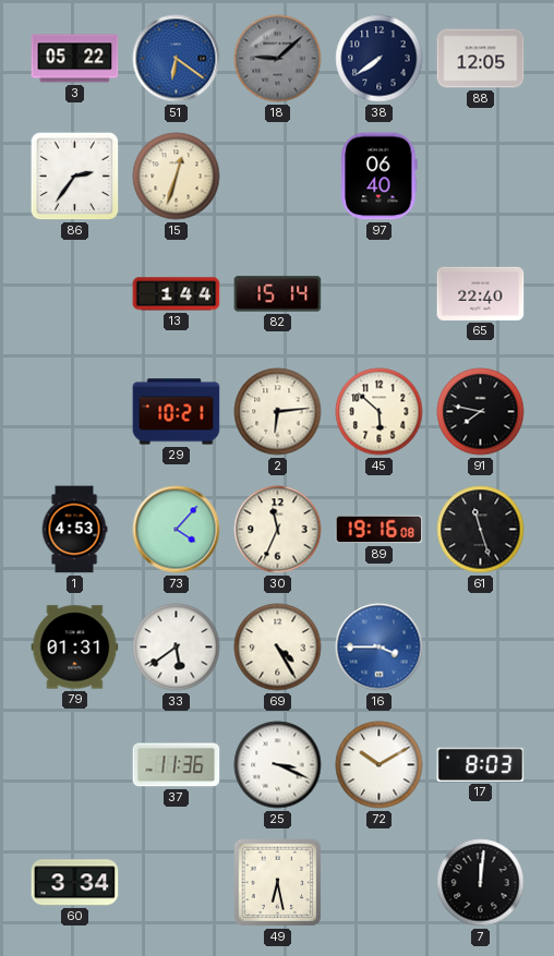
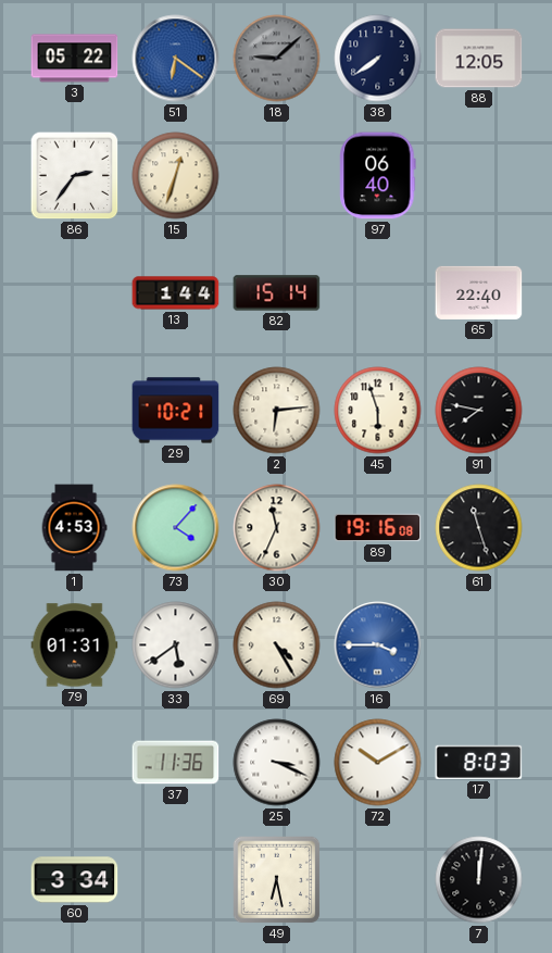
45: 5:52 -> 5:57 (378, 411)
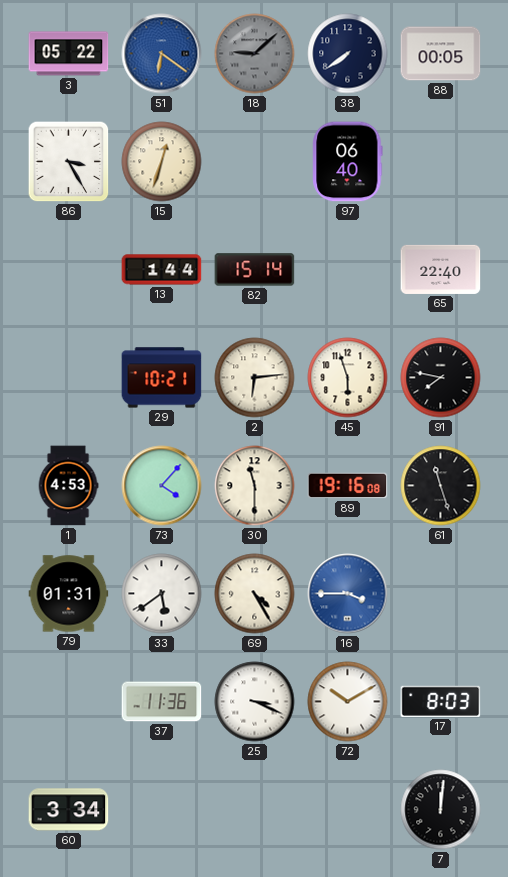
88: 12:05 -> 00:05 (441, 54)
86: 2:36 -> 3:25 (69, 162)
30: 11:34 -> 11:30 (255, 486)
49: 6:28 -> none (277, 880)
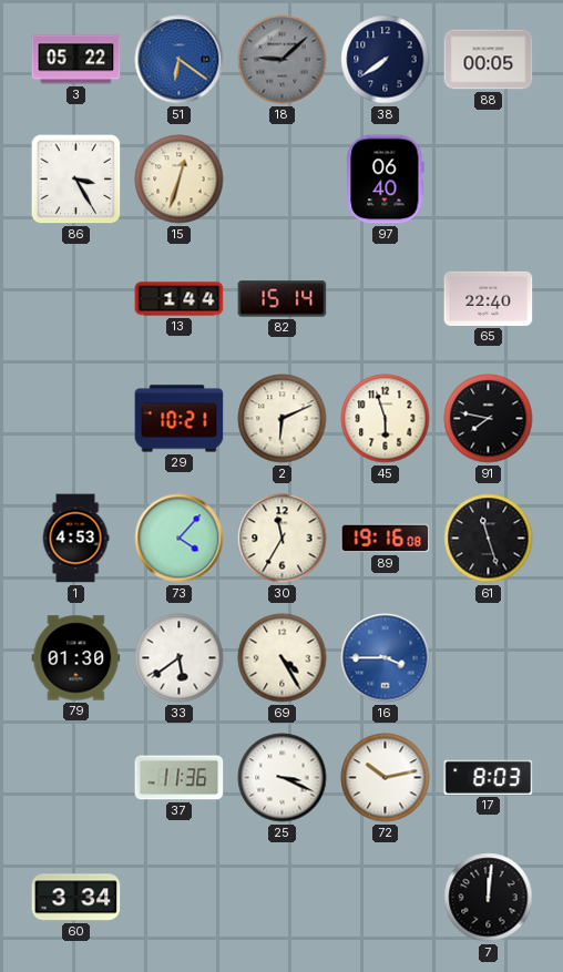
2: 6:14 -> 6:11 (283, 419)
30: 11:30 -> 11:35 (283, 539)
79: 01:31 -> 01:30 (76, 658)
72: 10:10 -> 10:13 (386, 778)
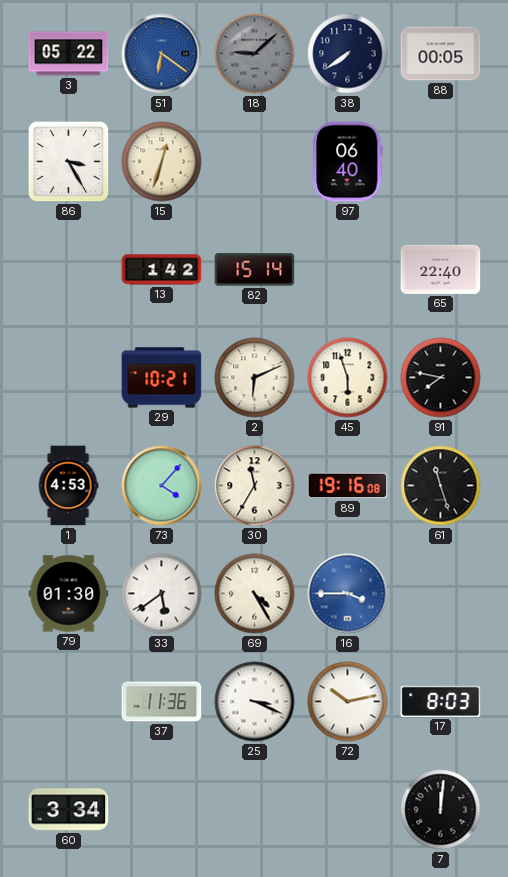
13: 1:44 -> 1:42 (162, 270)
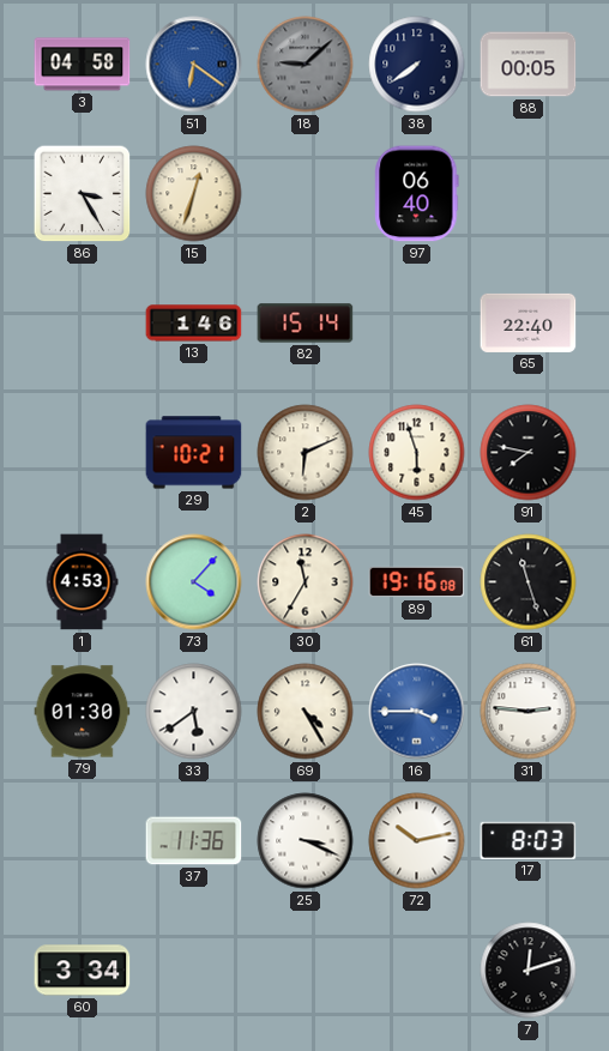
3: 05:22 -> 04:58 (83, 65)
13: 1:42 -> 1:46 (194, 324)
31: none -> 2:46 (529, 712)
7: 12:01 -> 12:12 (529, 971)
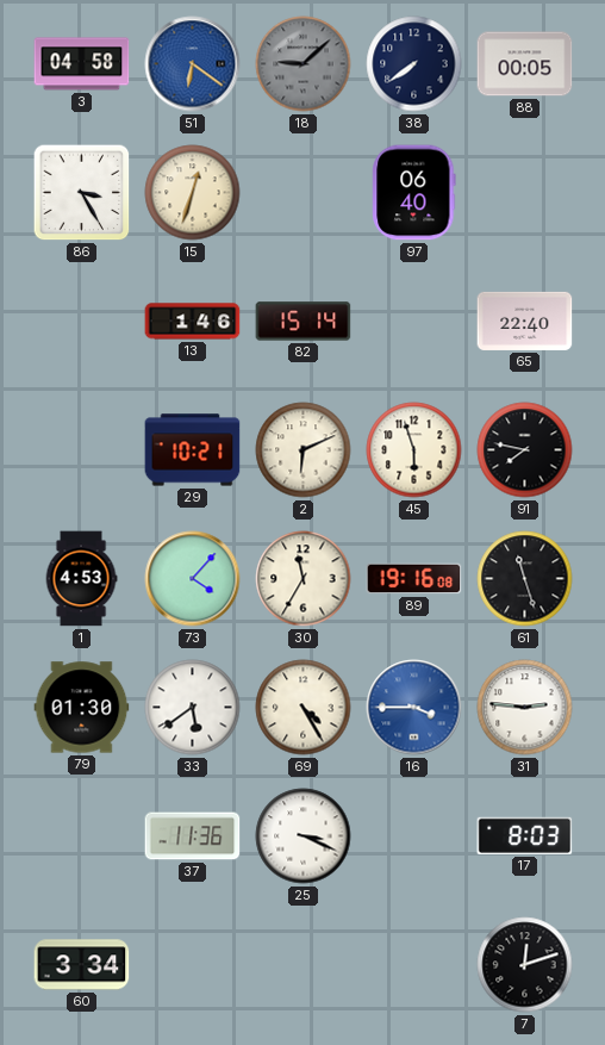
72: 10:13 -> none (417, 841)
